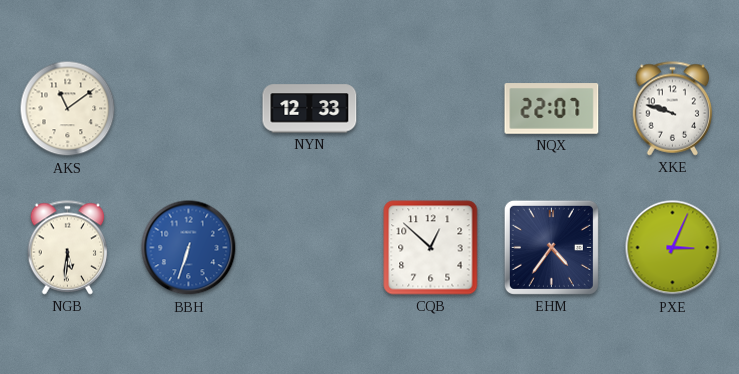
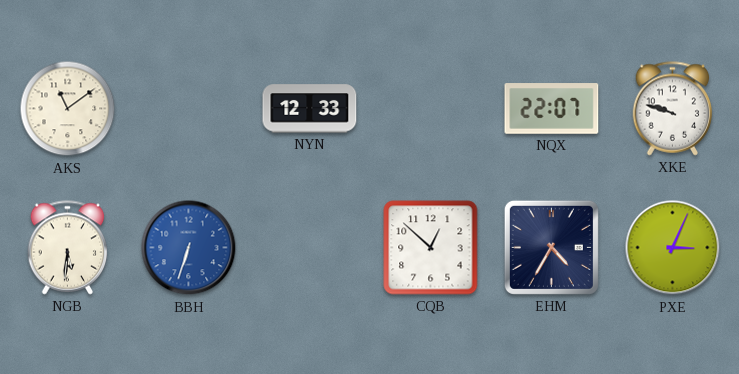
EHM: 4:36 -> 4:35 (551, 247)
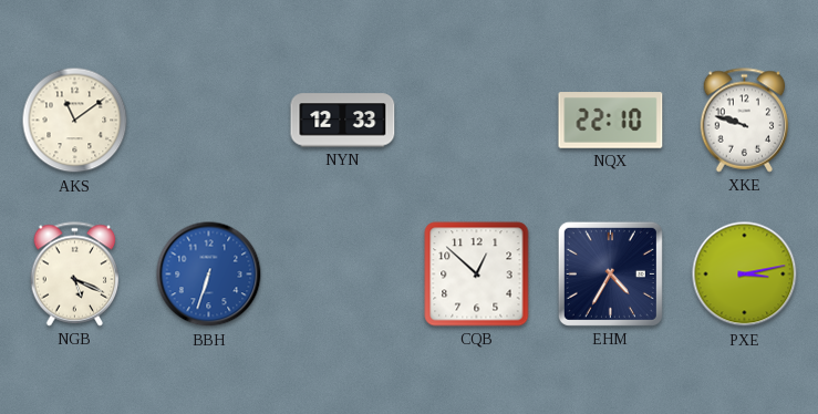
NQX: 22:07 -> 22:10 (611, 121)
NGB: 5:31 -> 5:19 (75, 275)
PXE: 3:04 -> 3:13 (745, 275)
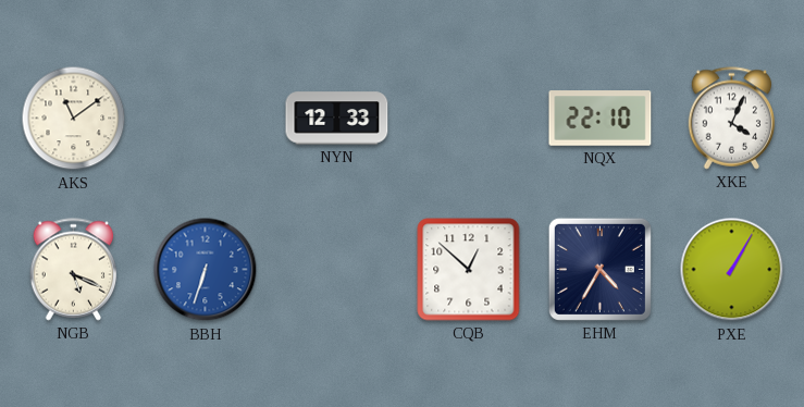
XKE: 9:48 -> 4:04 (732, 119)
PXE: 3:13 -> 1:05 (732, 270)
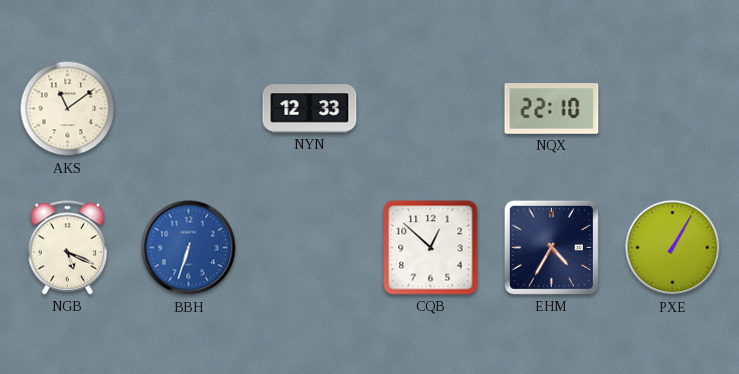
XKE: 4:04 -> none (732, 119)
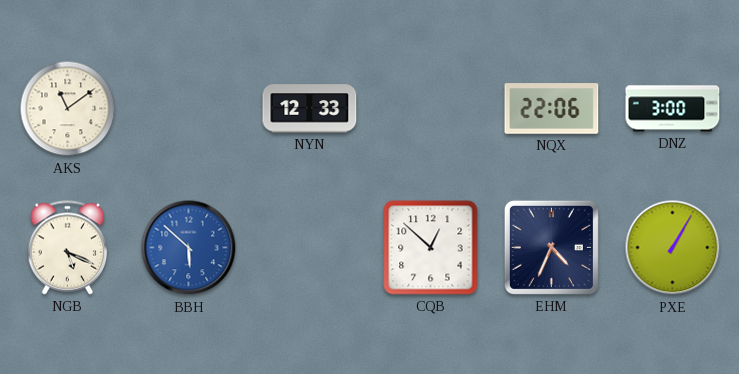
NQX: 22:10 -> 22:06 (552, 109)
DNZ: none -> 3:00 (673, 109)
BBH: 6:33 -> 5:52 (189, 248)
EHM: 4:35 -> 4:34 (551, 247)
